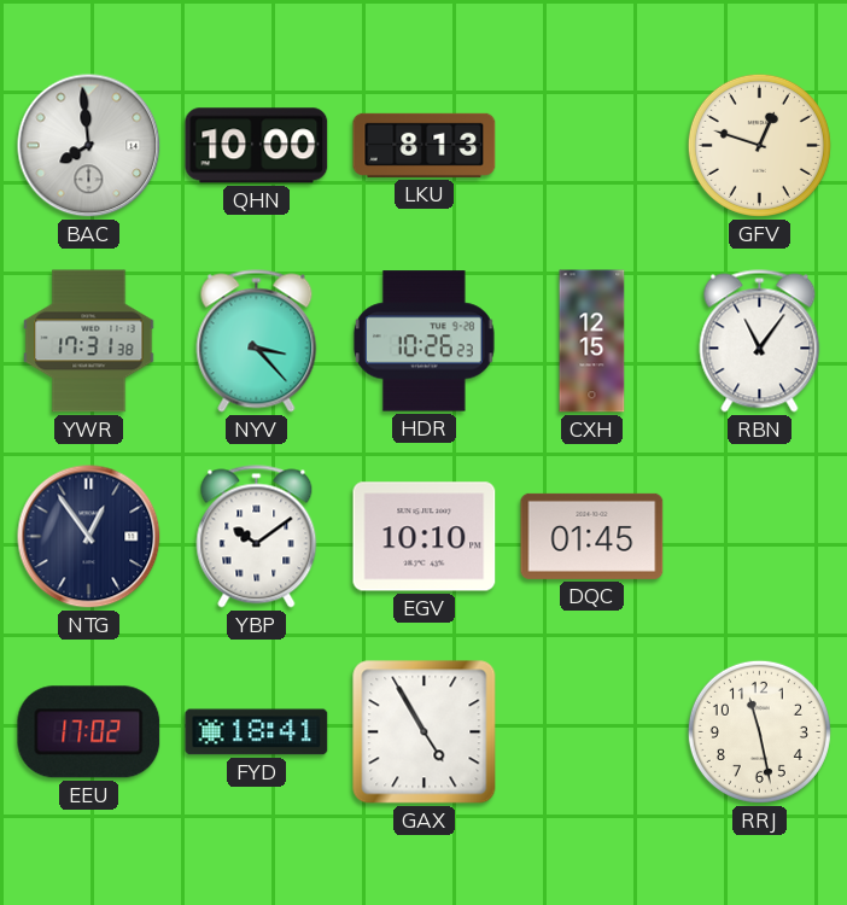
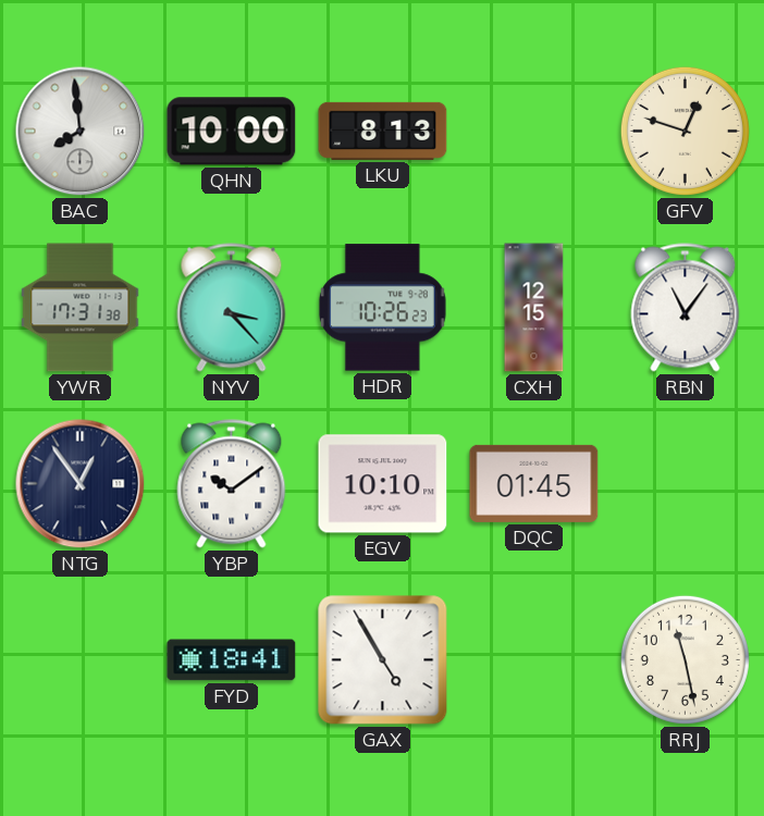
EEU: 17:02 -> none (89, 732)
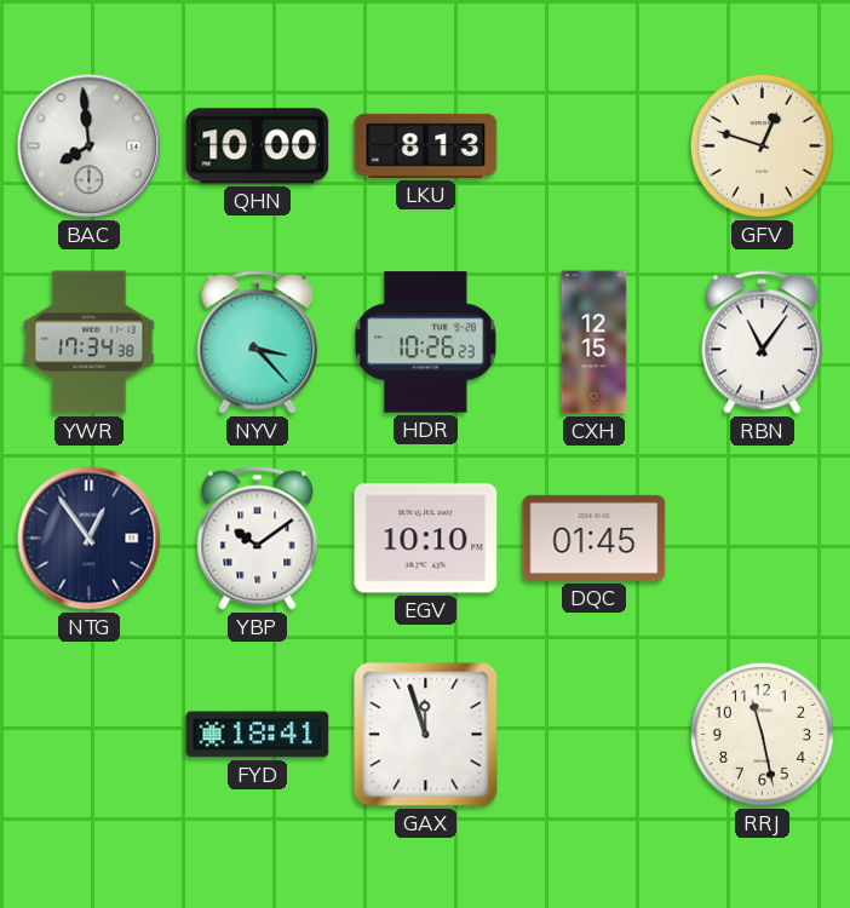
YWR: 17:31 -> 17:34 (90, 343)
GAX: 4:55 -> 11:57 (426, 735)
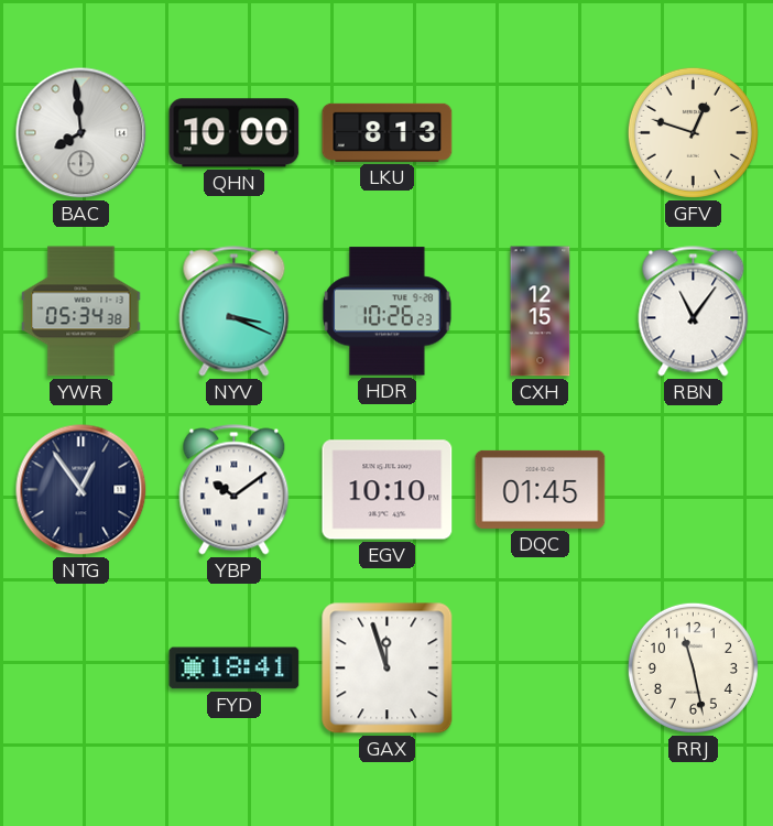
YWR: 17:34 -> 05:34 (81, 312)
NYV: 3:23 -> 3:19 (235, 312)
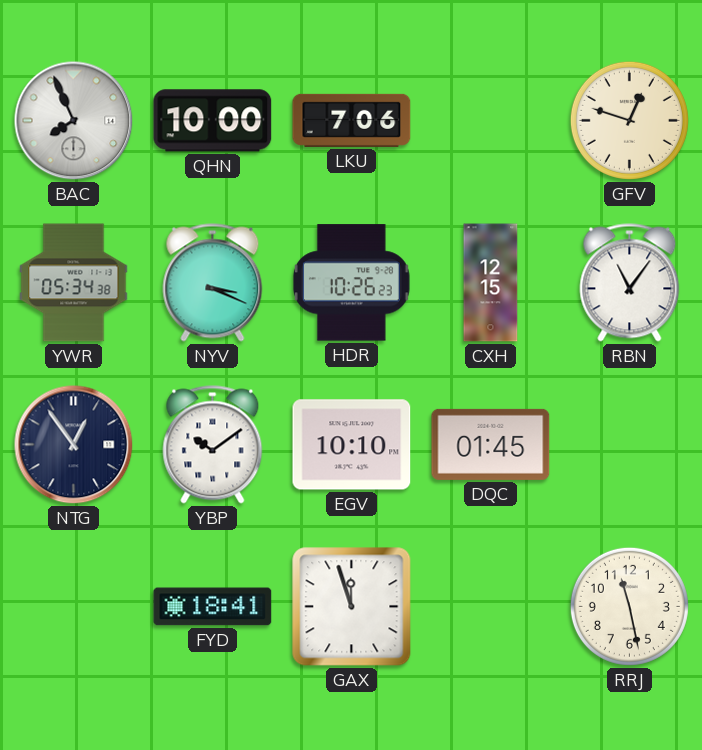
BAC: 7:59 -> 7:56 (74, 121)
LKU: 8:13 -> 7:06 (352, 120)
